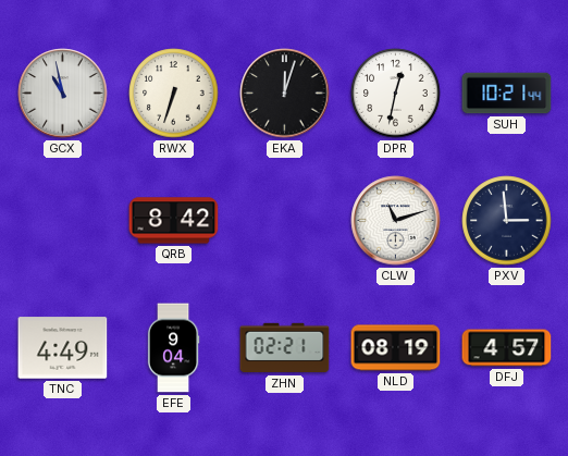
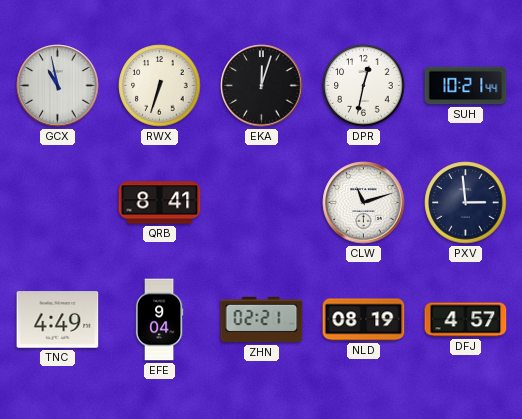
QRB: 8:42 -> 8:41 (160, 203)
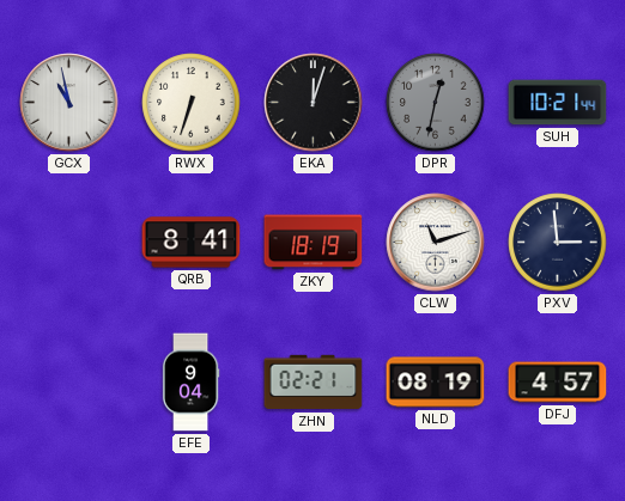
DPR dial: white -> grey (436, 103)
ZKY: none -> 18:19 (314, 243)
TNC: 4:49 -> none (58, 320)
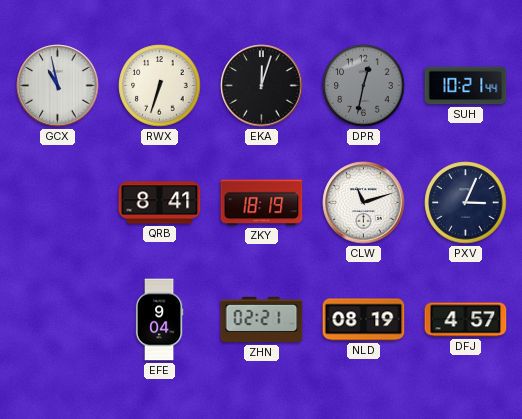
PXV: 2:59 -> 3:04 (466, 203)
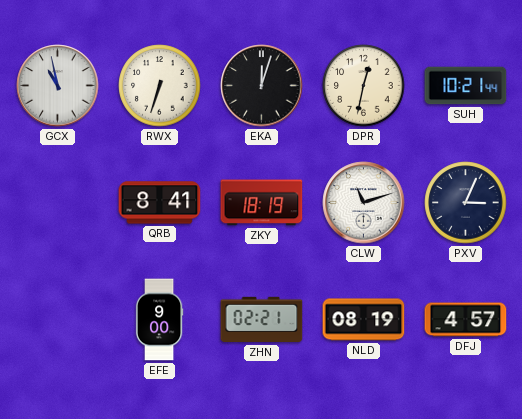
DPR dial: grey -> cream (364, 86)
EFE: 9:04 -> 9:00 (159, 320)
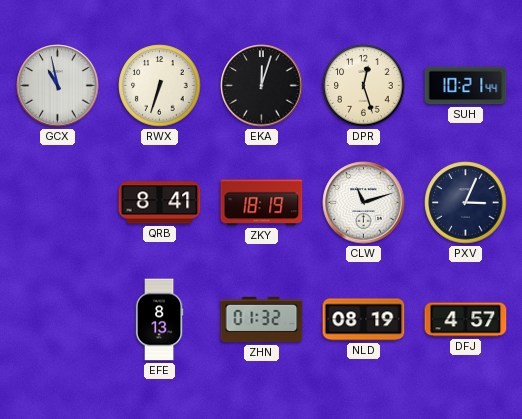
DPR: 12:32 -> 12:27 (364, 86)
EFE: 9:00 -> 8:13 (159, 320)
ZHN: 02:21 -> 01:32 (262, 320)
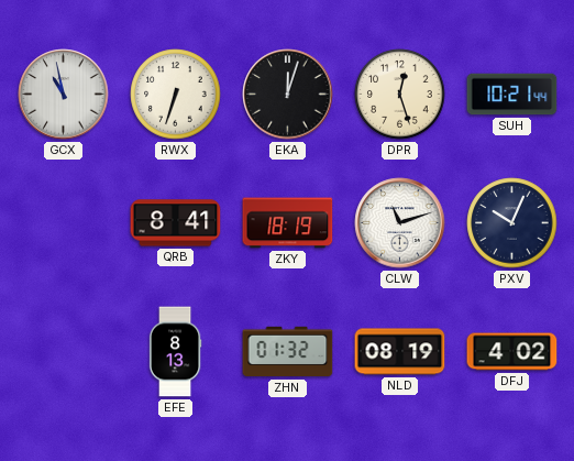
PXV: 3:04 -> 10:04 (512, 223)
DFJ: 4:57 -> 4:02 (512, 352)
